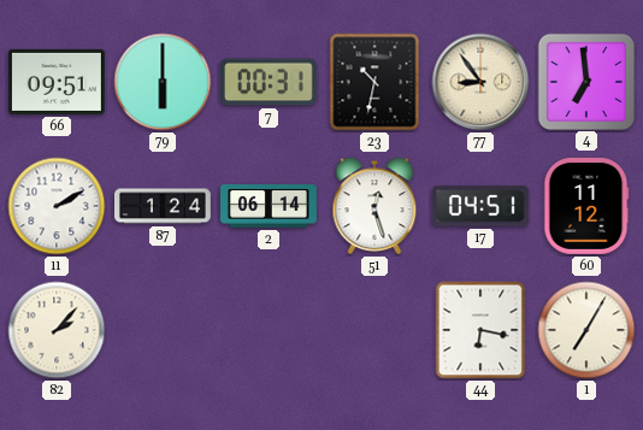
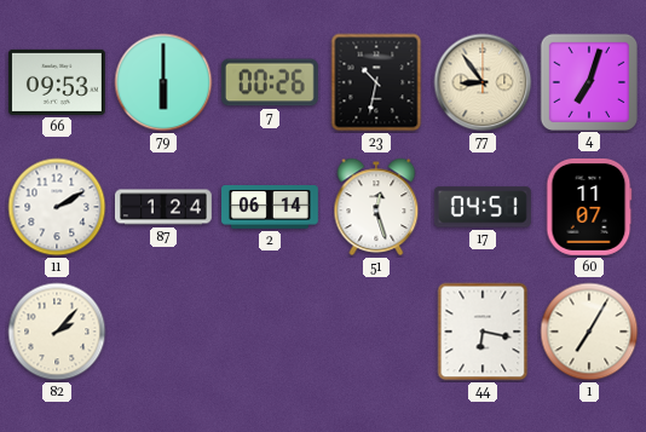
66: 09:51 -> 09:53 (57, 82)
7: 00:31 -> 00:26 (270, 82)
4: 6:59 -> 7:03 (588, 81)
60: 11:12 -> 11:07 (589, 207)
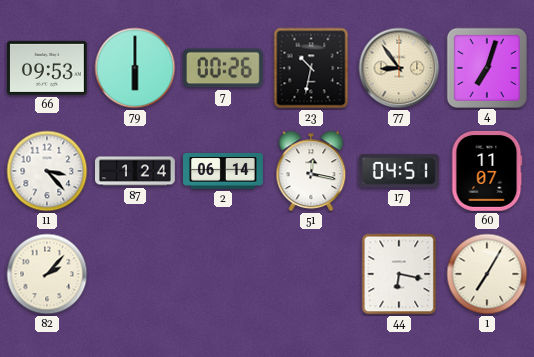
11: 2:10 -> 3:23 (47, 171)
51: 12:27 -> 12:17 (311, 171)
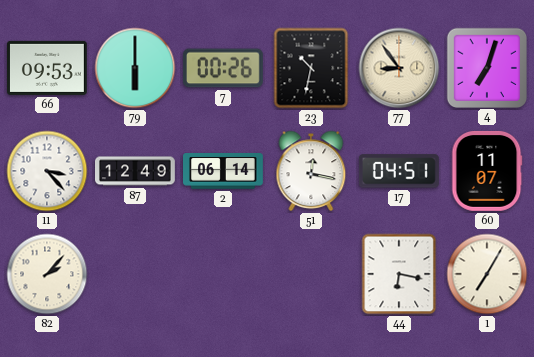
87: 1:24 -> 12:49 (136, 171)
